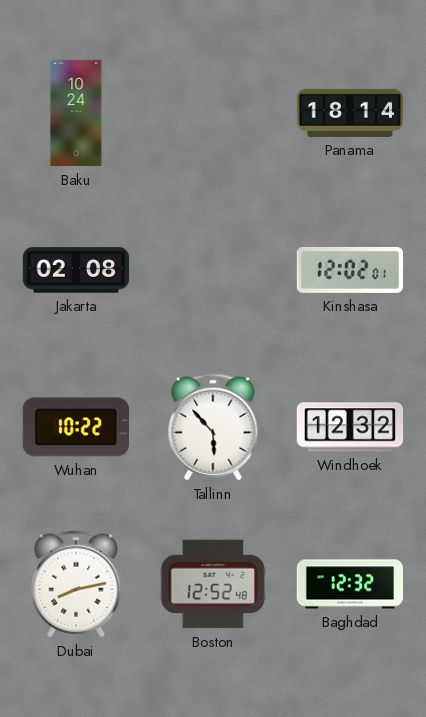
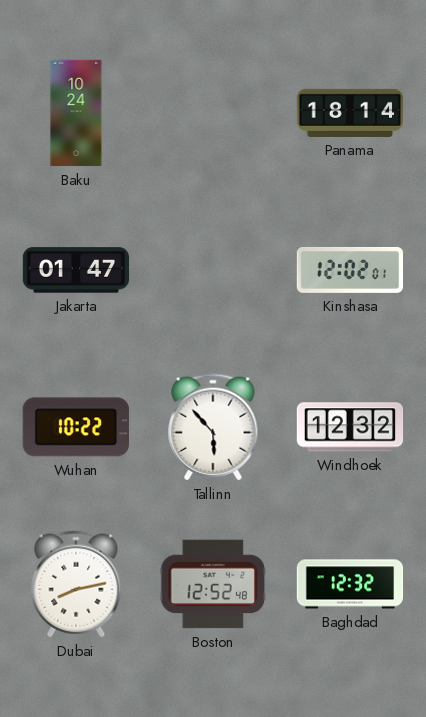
Jakarta: 02:08 -> 01:47 (76, 270)
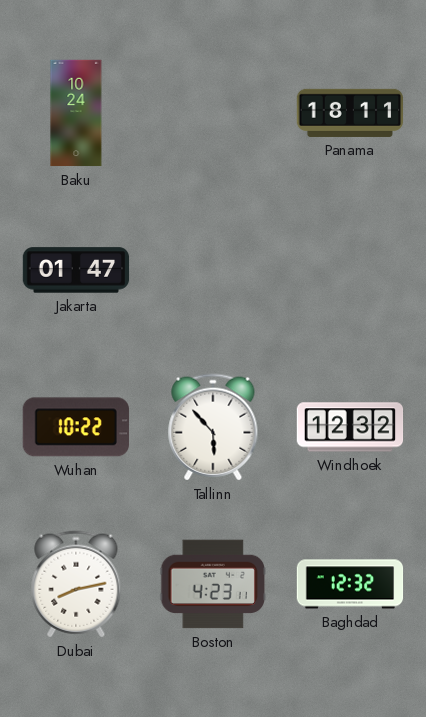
Panama: 18:14 -> 18:11 (350, 113)
Kinshasa: 12:02 -> none (350, 270)
Boston: 12:52 -> 4:23 (213, 584)
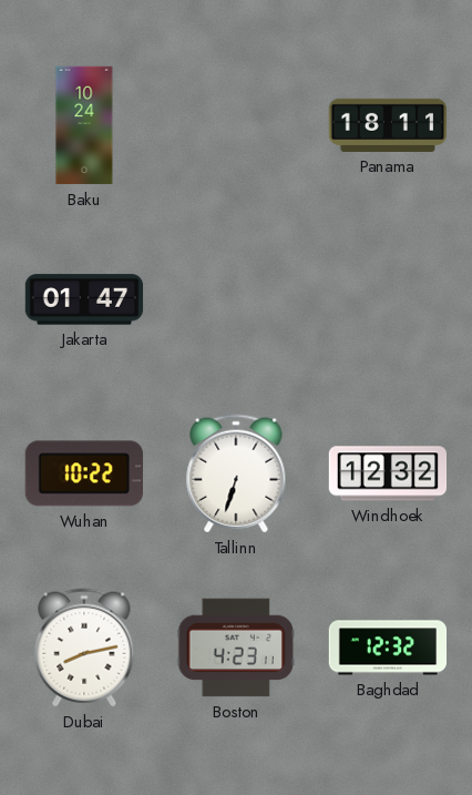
Tallinn: 5:53 -> 6:33 (236, 473)
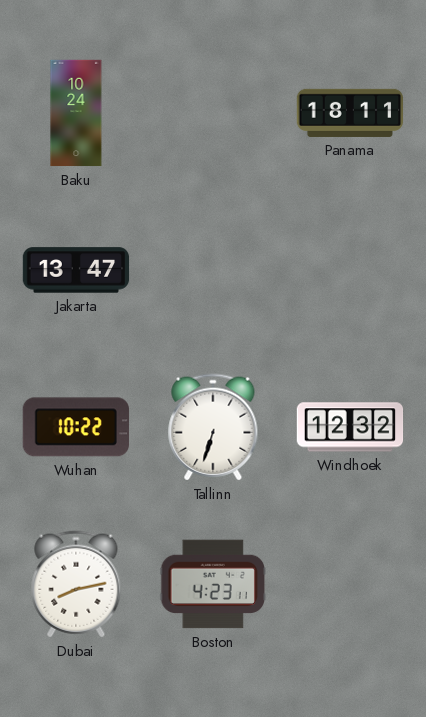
Jakarta: 01:47 -> 13:47 (76, 270)
Baghdad: 12:32 -> none (388, 648)
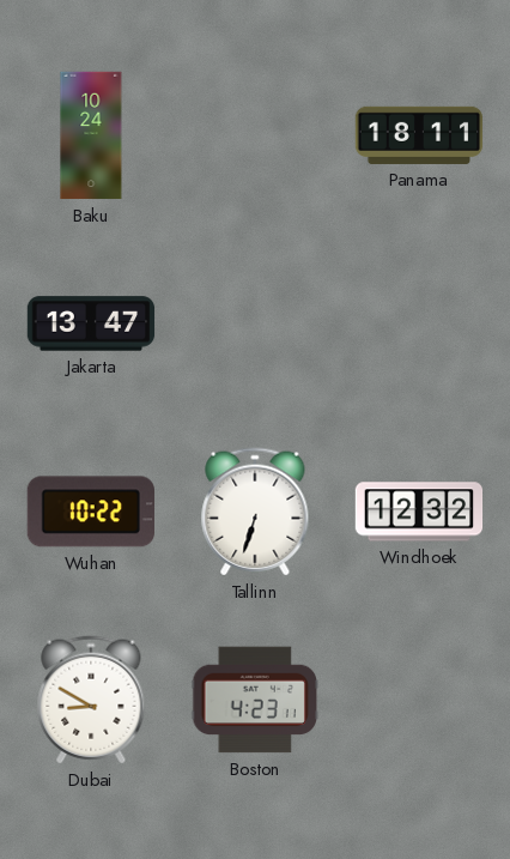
Dubai: 8:13 -> 8:50 (91, 700)
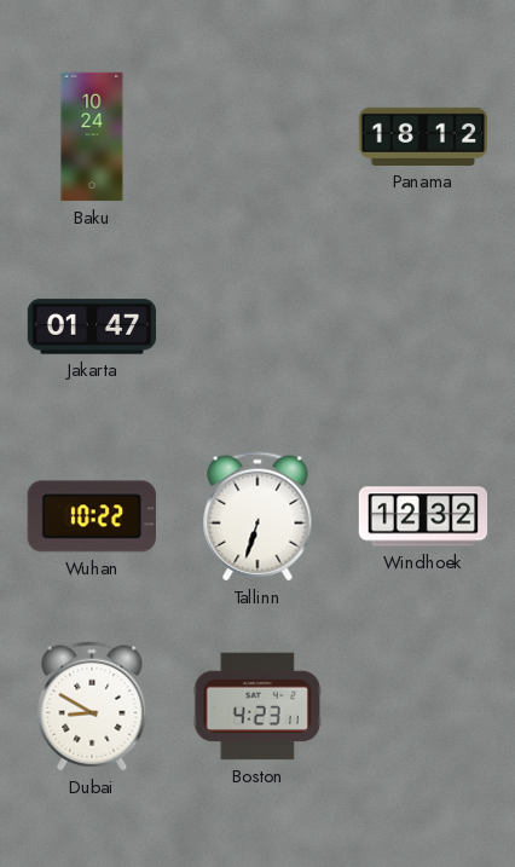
Panama: 18:11 -> 18:12 (423, 137)
Jakarta: 13:47 -> 01:47 (92, 326)
